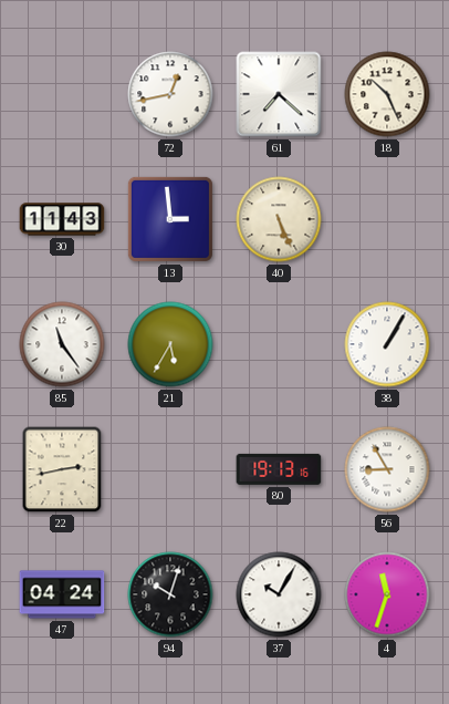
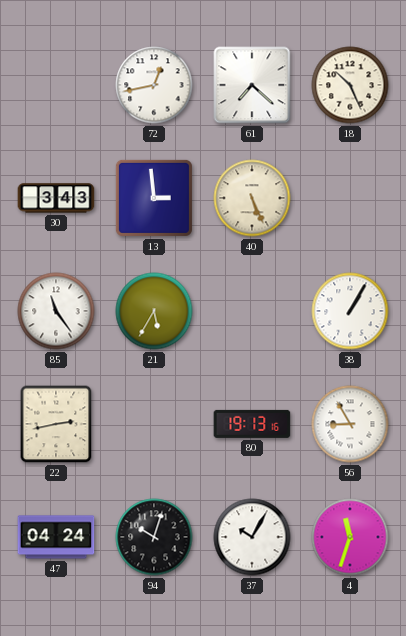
30: 11:43 -> 3:43 (56, 198)
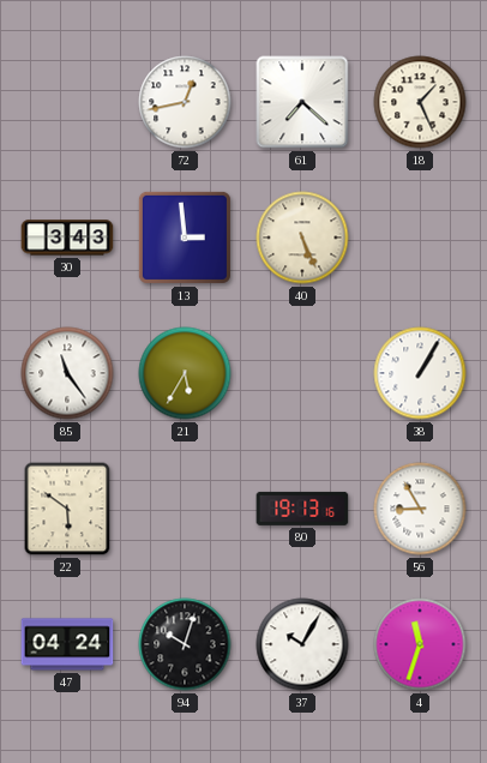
18: 10:26 -> 1:26 (420, 102)
22: 2:43 -> 5:51 (67, 509)
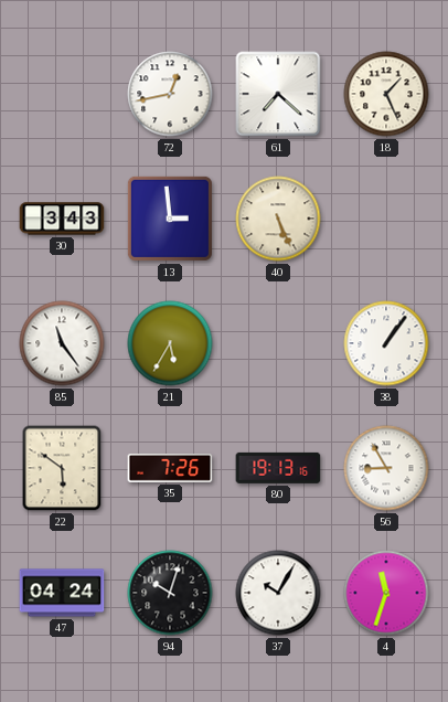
38: 1:05 -> 1:06 (386, 343)
35: none -> 7:26 (170, 468)
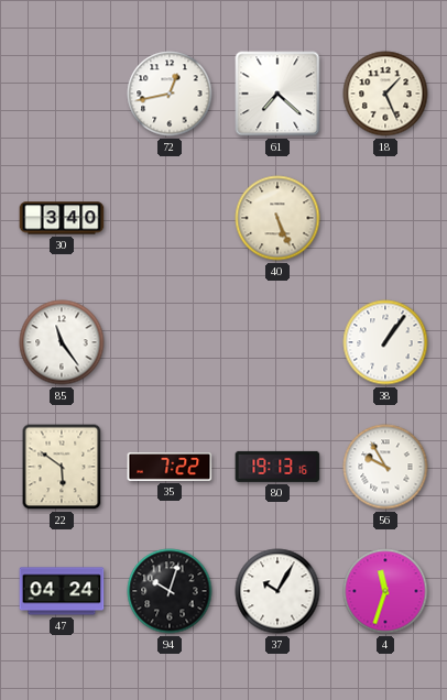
30: 3:43 -> 3:40 (62, 218)
13: 2:59 -> none (170, 219)
21: 5:35 -> none (170, 343)
35: 7:26 -> 7:22 (170, 467)
56: 8:55 -> 9:55 (385, 467)
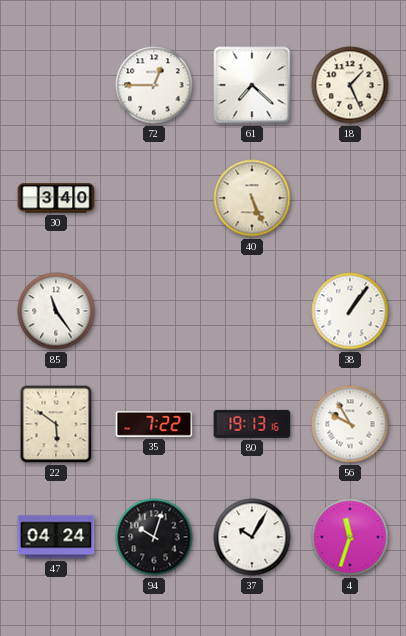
72: 12:43 -> 12:45 (154, 85)
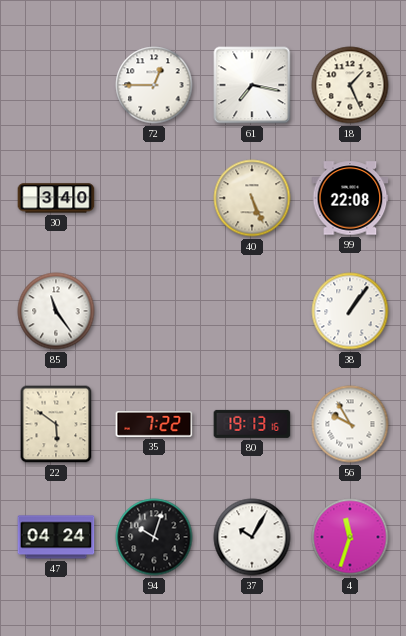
61: 7:22 -> 7:17 (252, 85)
99: none -> 22:08 (350, 198)
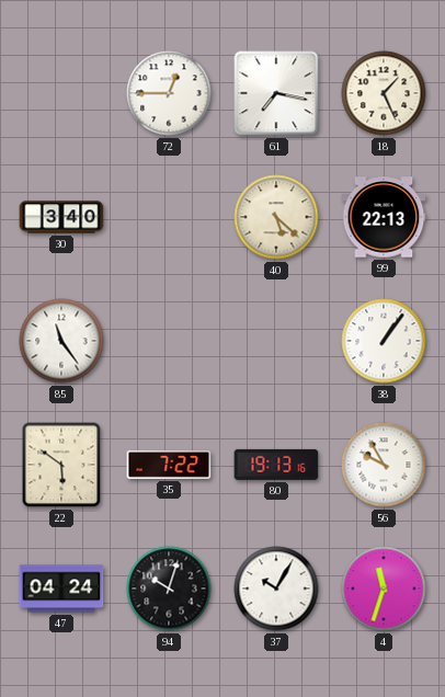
40: 5:26 -> 5:22 (276, 217)
99: 22:08 -> 22:13 (384, 217)
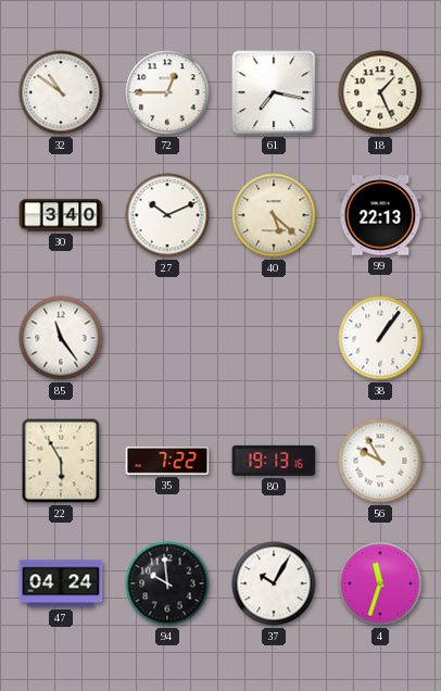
32: none -> 10:51 (61, 92)
27: none -> 10:11 (167, 215)
22: 5:51 -> 5:55 (61, 461)
94: 10:03 -> 9:59 (167, 583)
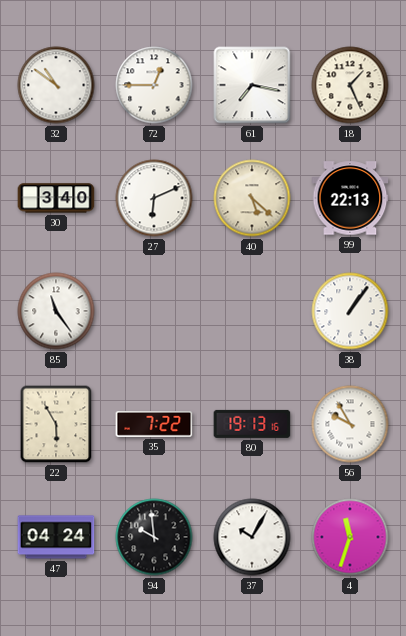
27: 10:11 -> 6:11 (154, 198)
